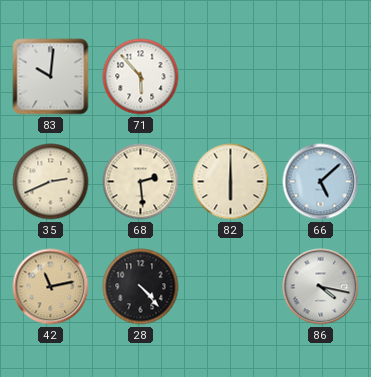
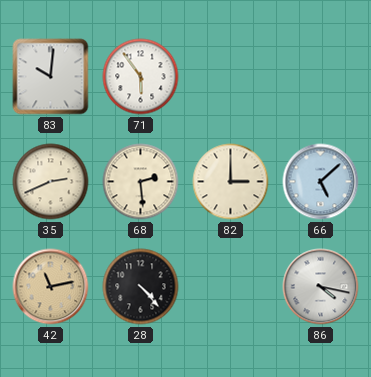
71: 5:53 -> 5:54 (141, 77)
82: 6:00 -> 3:00 (231, 182)
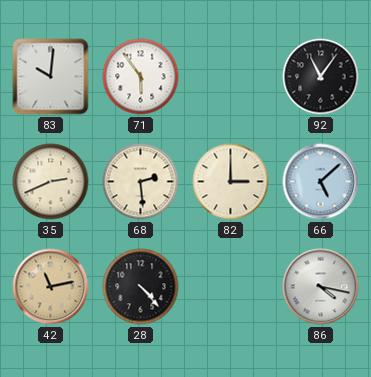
92: none -> 11:06 (321, 77)
